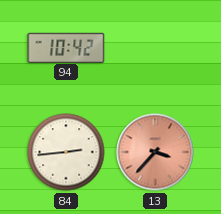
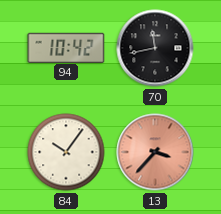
70: none -> 11:43 (155, 48)
84: 2:44 -> 10:06 (66, 152)
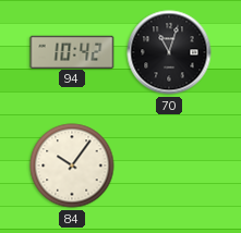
70: 11:43 -> 11:03 (169, 52)
13: 3:37 -> none (155, 152)
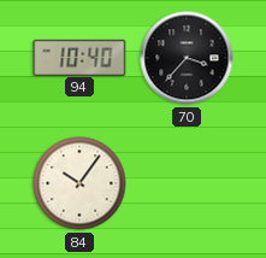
94: 10:42 -> 10:40 (79, 57)
70: 11:03 -> 3:37 (187, 58)
